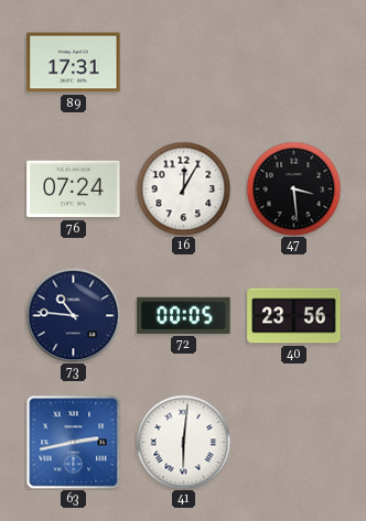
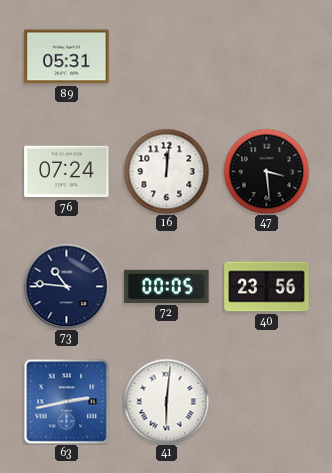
89: 17:31 -> 05:31 (67, 57)
16: 12:05 -> 12:01 (166, 171)
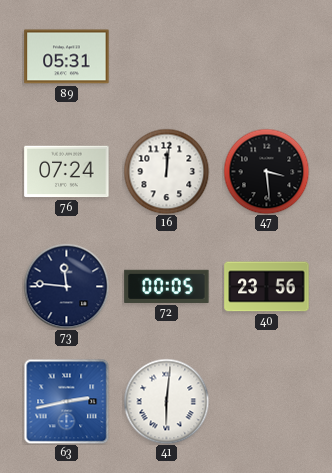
73: 10:46 -> 11:46 (66, 286)
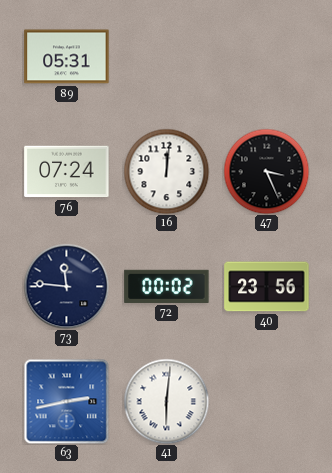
47: 3:29 -> 3:26 (266, 171)
72: 00:05 -> 00:02 (167, 286)
